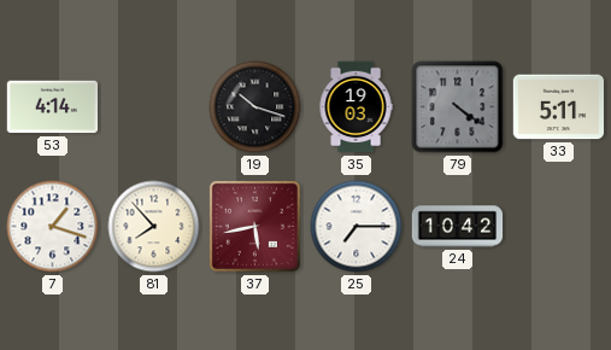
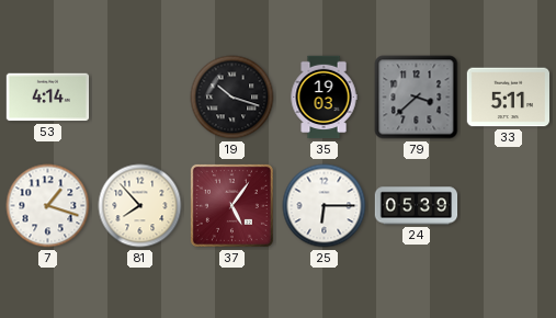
79: 4:21 -> 3:38 (417, 98)
37: 5:43 -> 5:06 (231, 205)
25: 7:15 -> 6:15 (325, 206)
24: 10:42 -> 05:39 (417, 206)
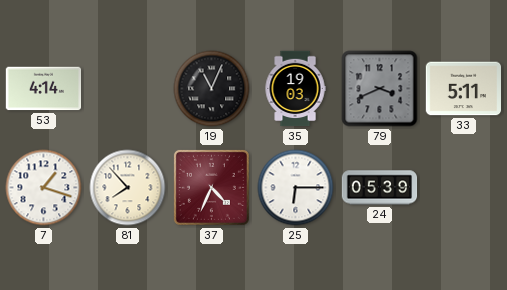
19: 10:18 -> 11:04 (212, 89)
79: 3:38 -> 3:41 (380, 89)
37: 5:06 -> 4:34 (211, 187)
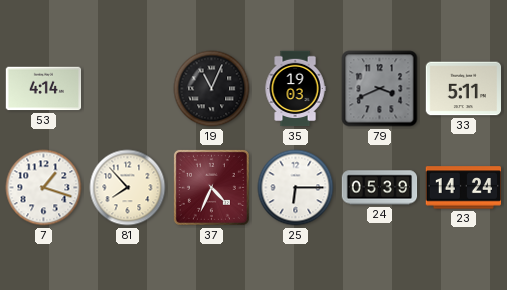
23: none -> 14:24 (463, 188)
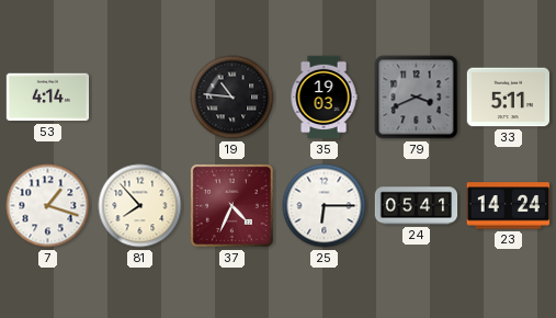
19: 11:04 -> 10:46 (232, 98)
24: 05:39 -> 05:41 (417, 206)
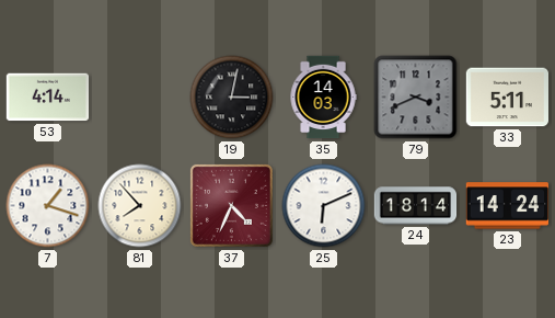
19: 10:46 -> 3:02 (232, 98)
35: 19:03 -> 14:03 (323, 98)
25: 6:15 -> 6:11 (324, 206)
24: 05:41 -> 18:14 (416, 206)
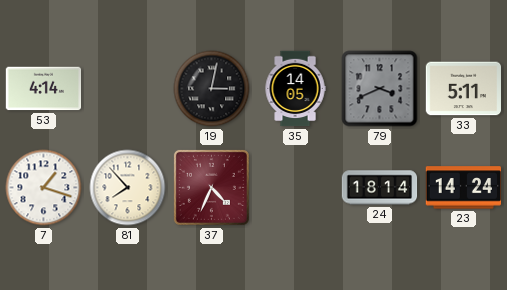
35: 14:03 -> 14:05 (295, 89)
25: 6:11 -> none (324, 206)
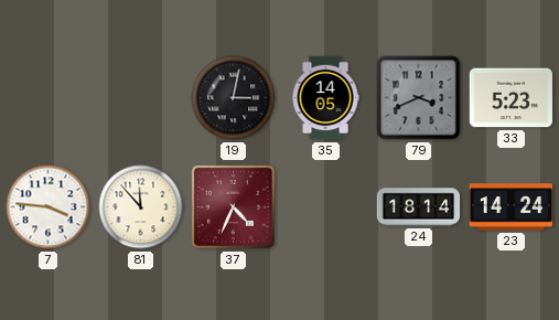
53: 4:14 -> none (44, 89)
33: 5:11 -> 5:23 (512, 98)
7: 1:18 -> 3:46 (49, 207)
81: 7:53 -> 11:53 (141, 207)
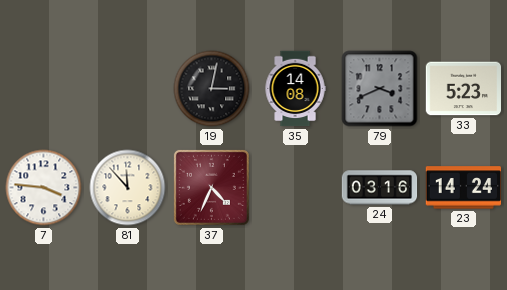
35: 14:05 -> 14:08 (295, 89)
24: 18:14 -> 03:16 (380, 188)
